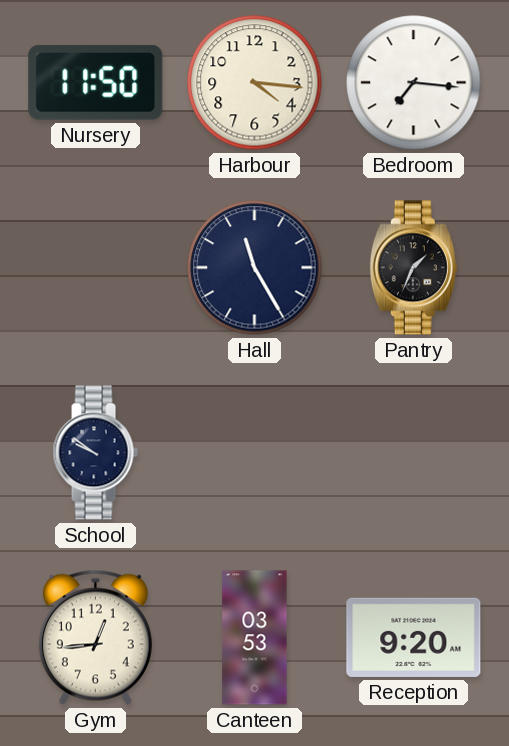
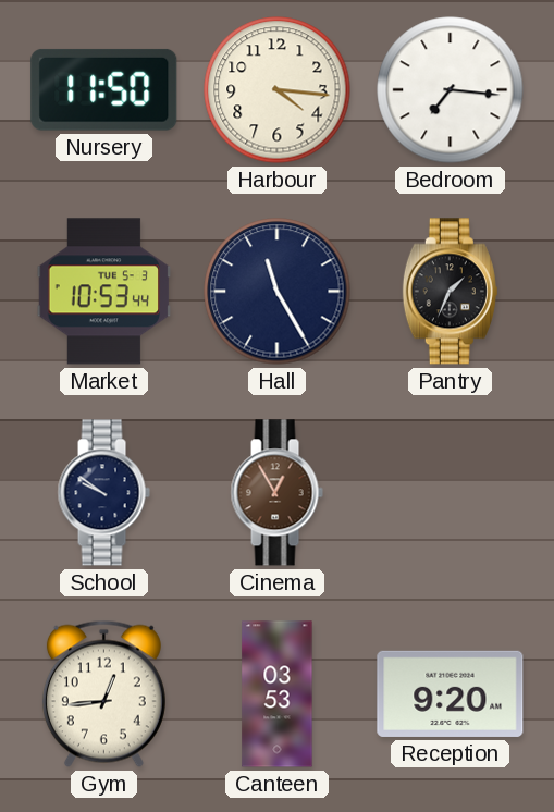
Market: none -> 10:53 (104, 292)
Cinema: none -> 12:55 (276, 493)
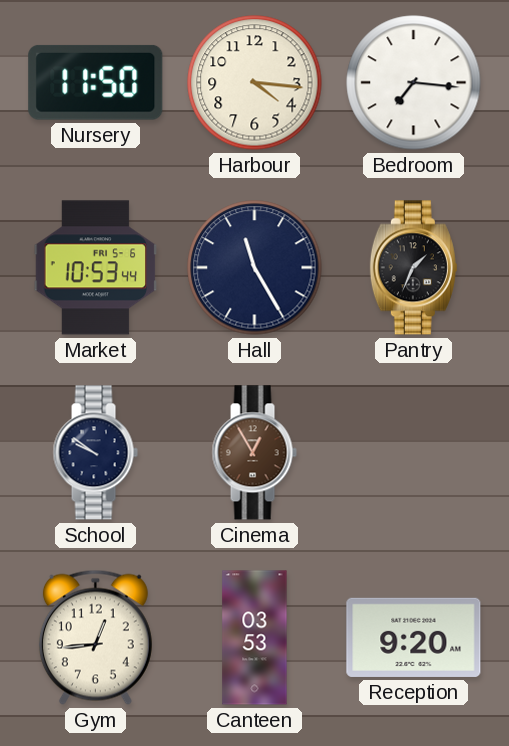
Market date: TUE 5-3 -> FRI 5-6 (96, 268)
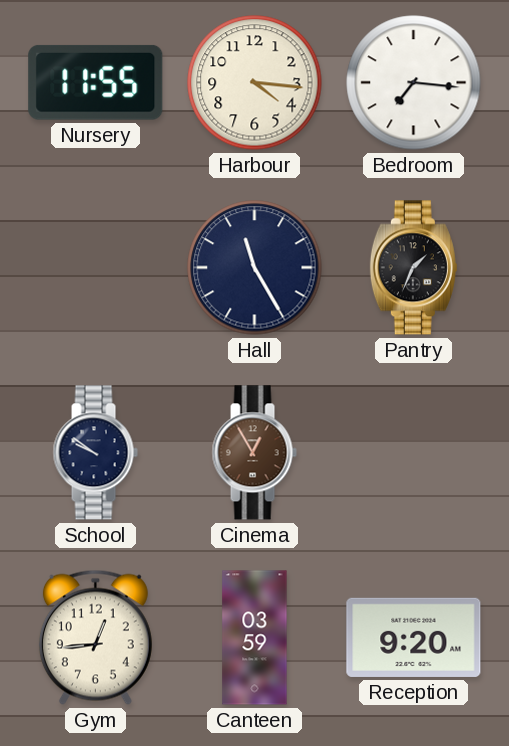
Nursery: 11:50 -> 11:55 (96, 82)
Market: 10:53 -> none (96, 268)
Canteen: 03:53 -> 03:59 (255, 638)
